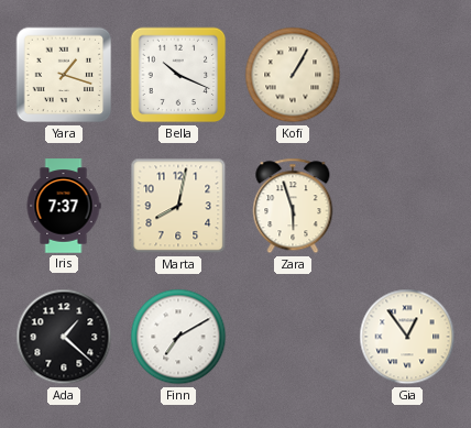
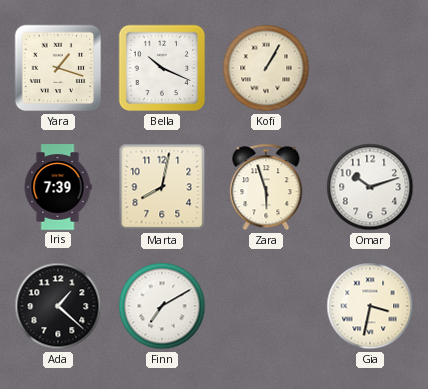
Iris: 7:37 -> 7:39 (58, 187)
Omar: none -> 10:12 (370, 187)
Gia: 12:54 -> 3:32 (370, 306)
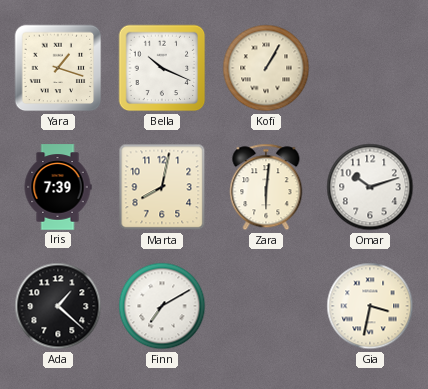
Zara: 5:57 -> 6:01 (266, 187)
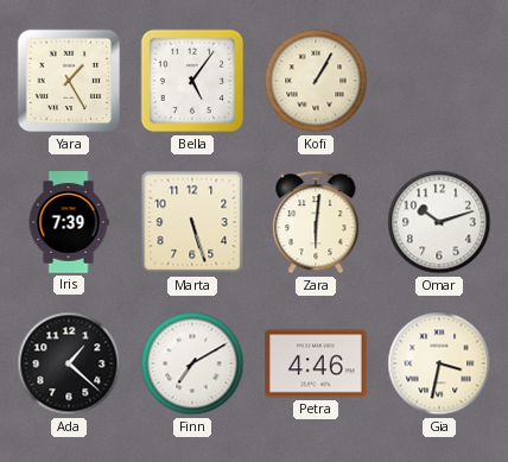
Yara: 1:18 -> 1:25 (69, 81)
Bella: 10:19 -> 5:06 (192, 81)
Marta: 8:02 -> 5:27 (192, 222)
Petra: none -> 4:46 (316, 363)
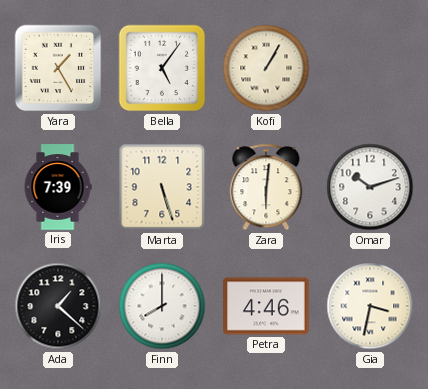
Finn: 7:10 -> 8:00 (162, 306)
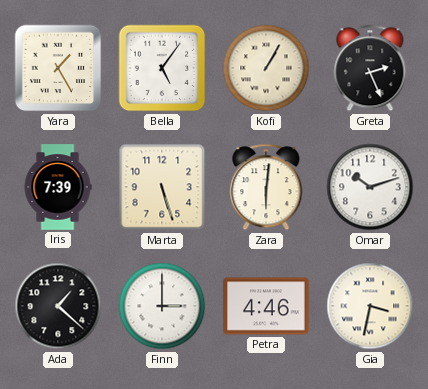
Greta: none -> 2:26 (370, 68)
Finn: 8:00 -> 3:00 (162, 306)
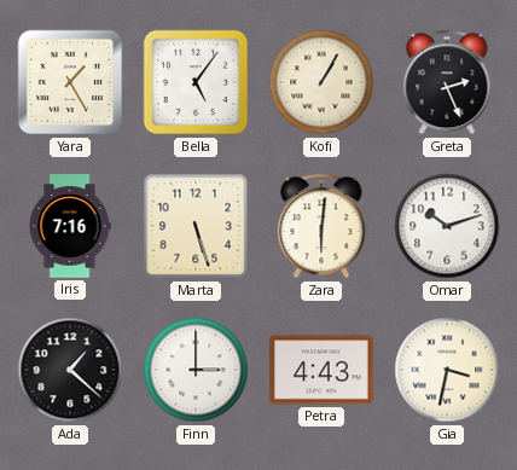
Iris: 7:39 -> 7:16 (70, 226)
Petra: 4:46 -> 4:43 (321, 370)
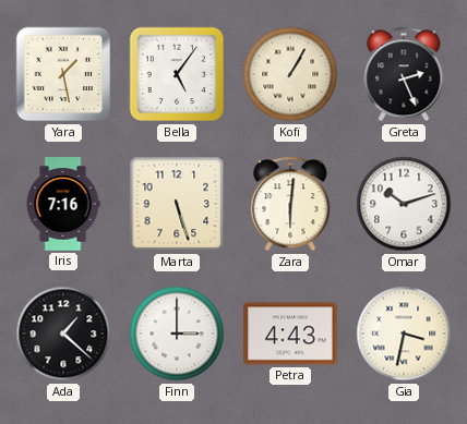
Yara: 1:25 -> 1:28 (63, 74)
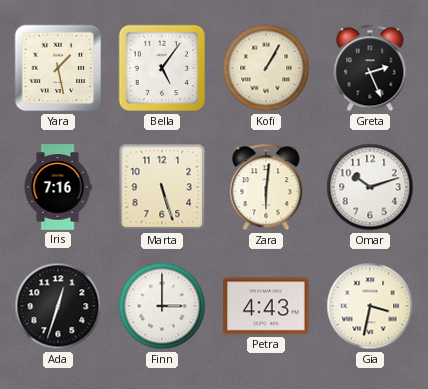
Ada: 1:22 -> 12:33 (58, 306)
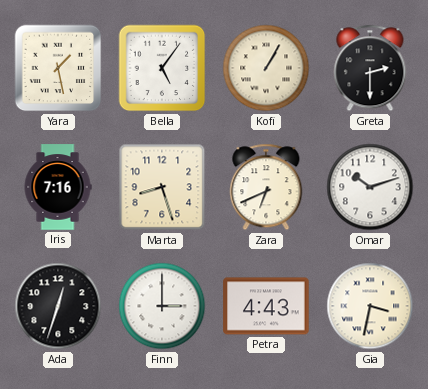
Greta: 2:26 -> 2:30 (370, 68)
Marta: 5:27 -> 8:27 (162, 187)
Zara: 6:01 -> 6:41 (266, 187)
